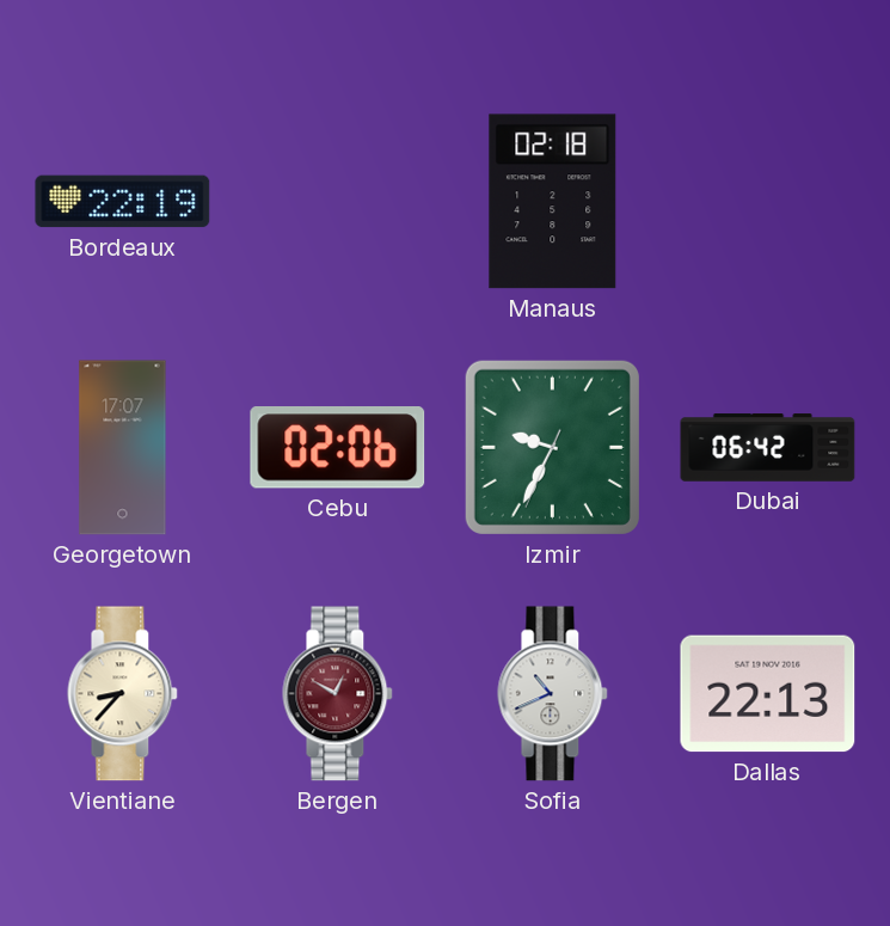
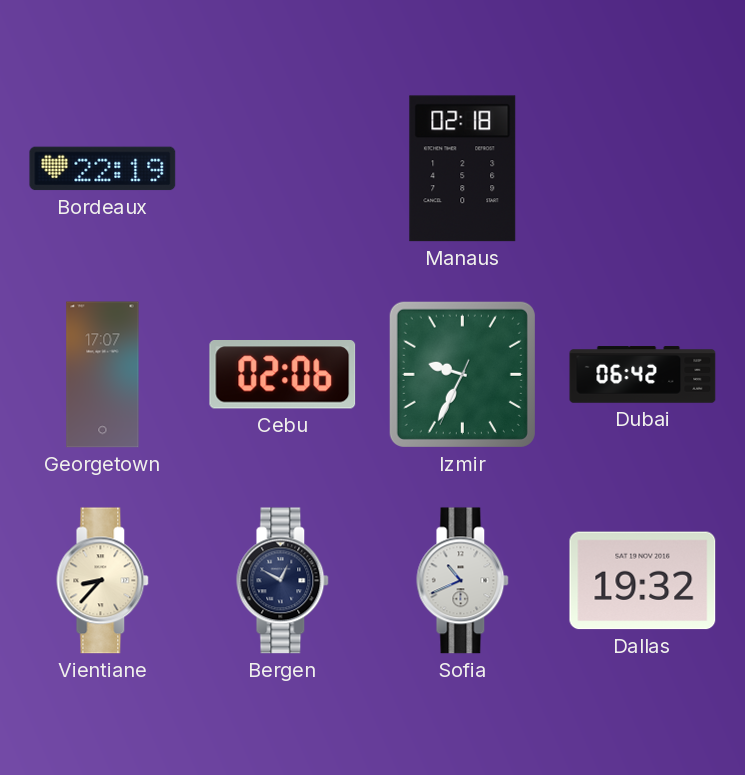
Bergen dial: burgundy -> navy (283, 581)
Dallas: 22:13 -> 19:32 (643, 581)
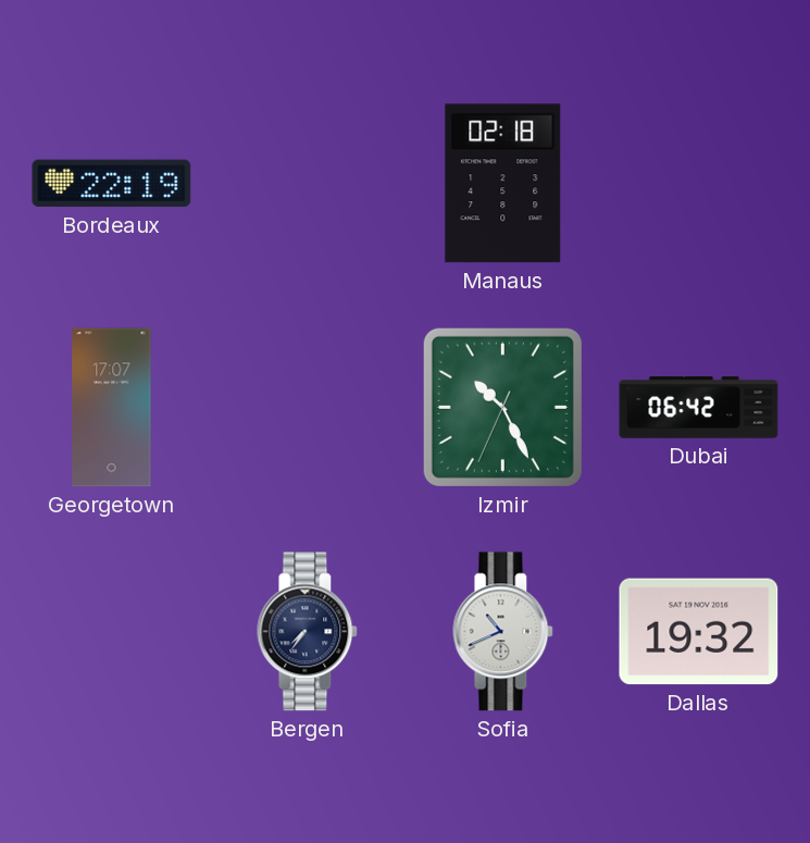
Cebu: 02:06 -> none (283, 375)
Izmir: 9:34 -> 10:25 (502, 407)
Vientiane: 8:37 -> none (103, 581)
Bergen: 12:50 -> 7:36 (308, 632)
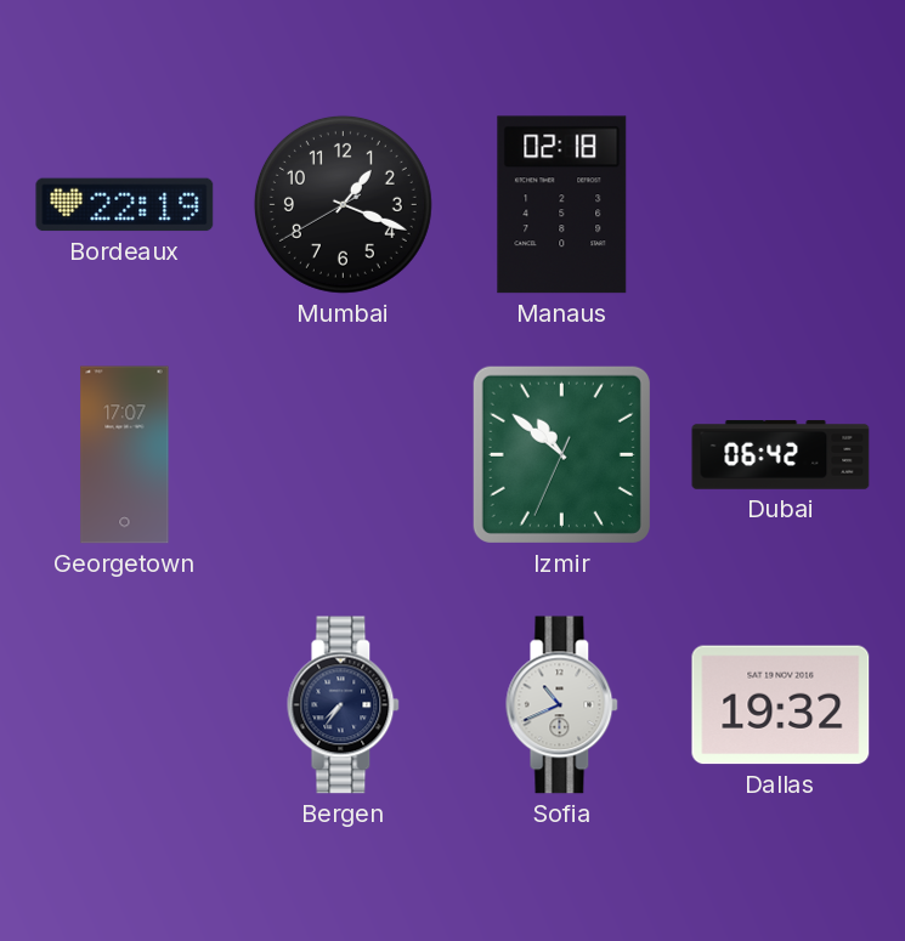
Mumbai: none -> 1:18 (343, 204)
Izmir: 10:25 -> 10:51 (561, 454)
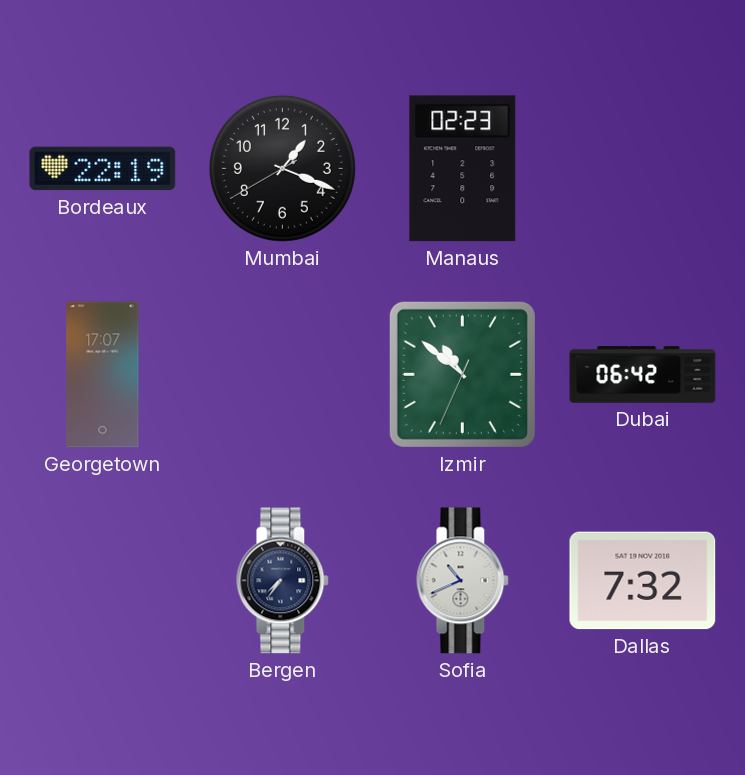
Manaus: 02:18 -> 02:23 (463, 169)
Dallas: 19:32 -> 7:32 (643, 581)
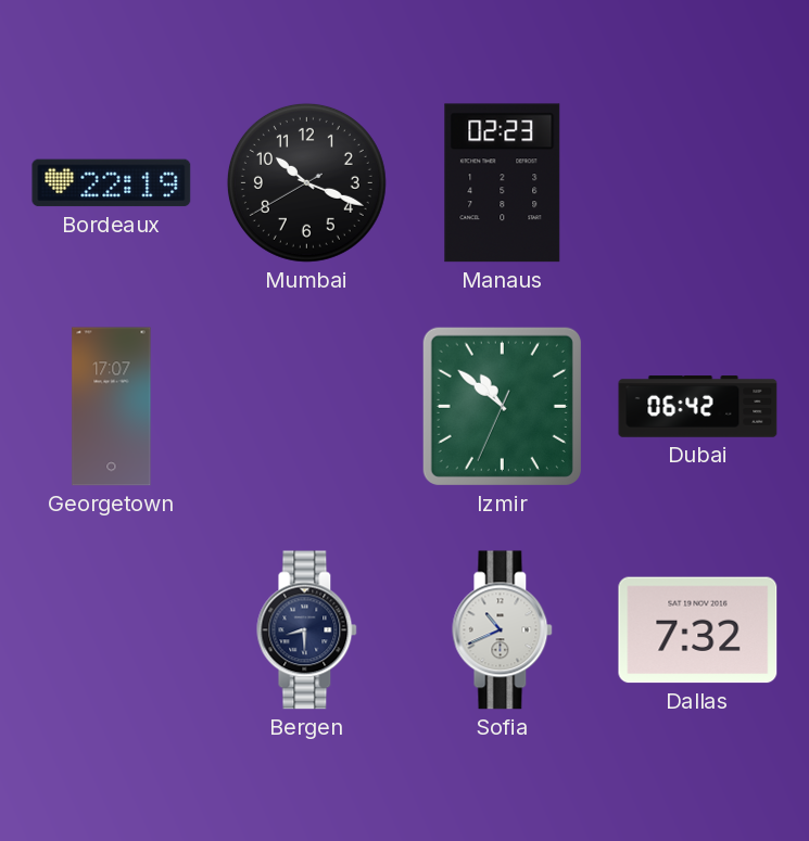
Mumbai: 1:18 -> 10:18 (306, 182)
Bergen: 7:36 -> 8:30 (307, 630)
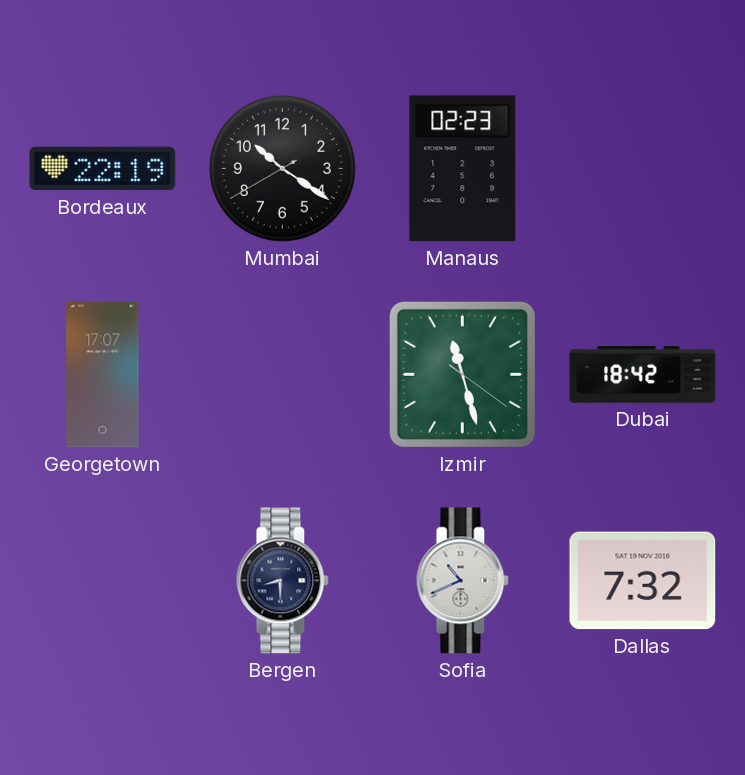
Mumbai: 10:18 -> 10:20 (282, 168)
Izmir: 10:51 -> 11:27 (462, 374)
Dubai: 06:42 -> 18:42 (643, 375)
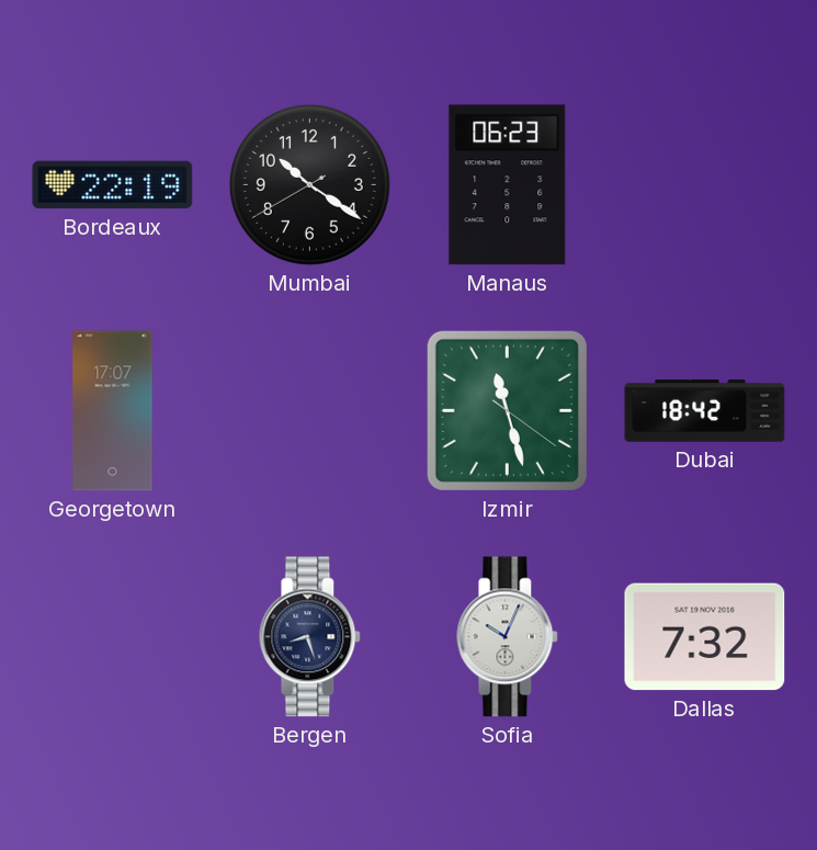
Manaus: 02:23 -> 06:23 (508, 185)
Bergen: 8:30 -> 8:27 (310, 637)
Sofia: 10:41 -> 10:04 (508, 637)
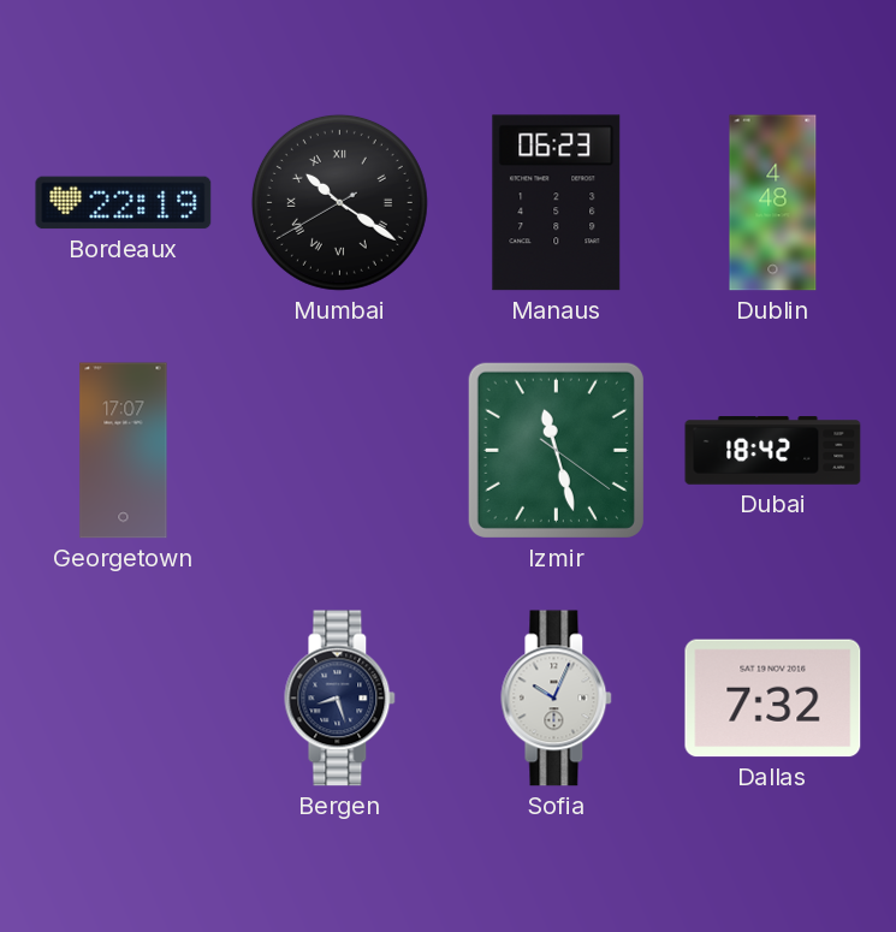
Mumbai numerals: Arabic -> Roman (339, 202)
Dublin: none -> 4:48 (773, 203)
